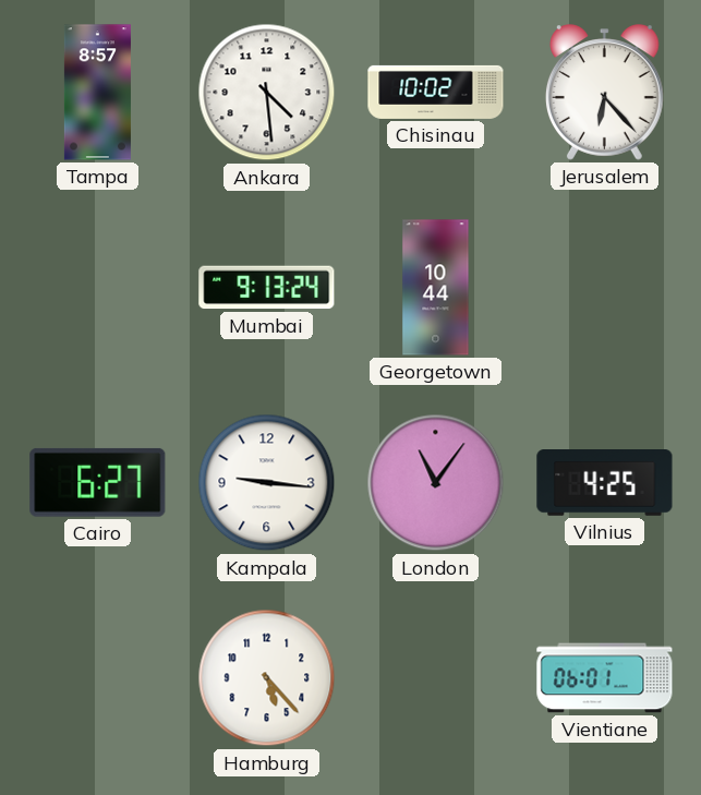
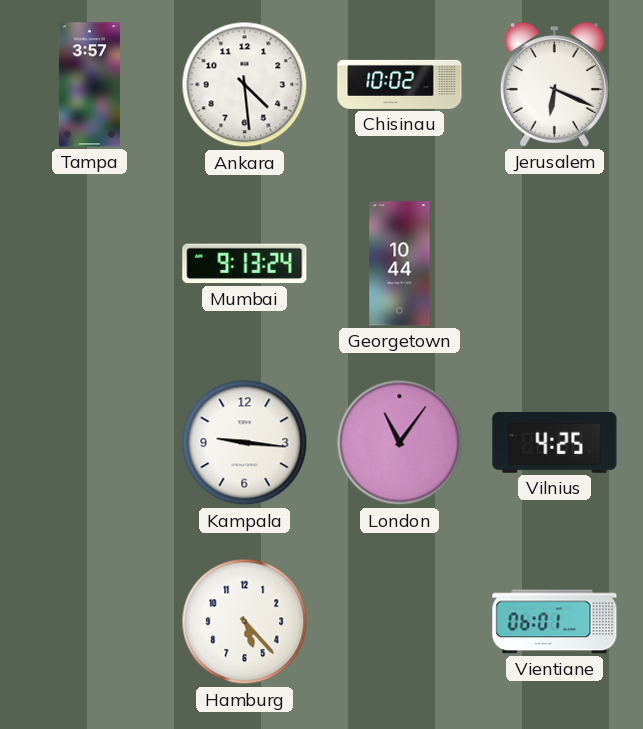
Tampa: 8:57 -> 3:57 (89, 85)
Jerusalem: 6:23 -> 6:19 (554, 85)
Cairo: 6:27 -> none (98, 482)
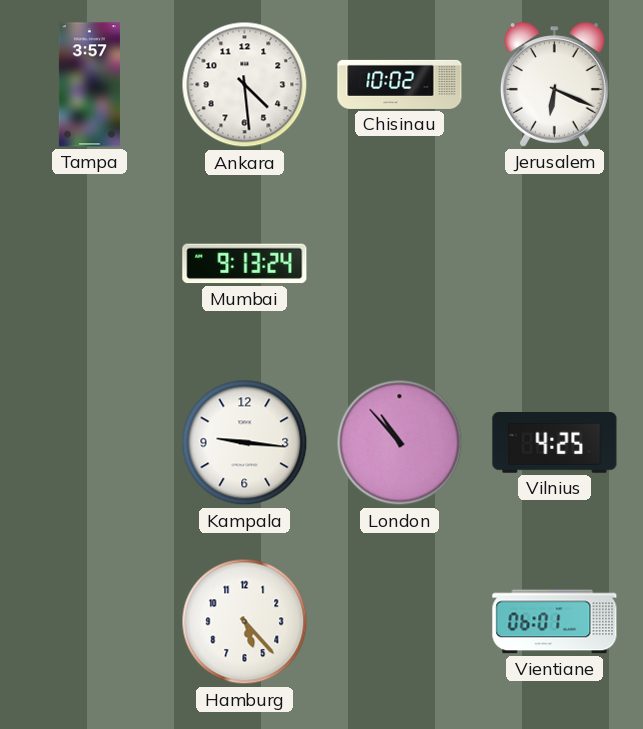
Georgetown: 10:44 -> none (400, 264)
London: 11:06 -> 10:53 (400, 443)
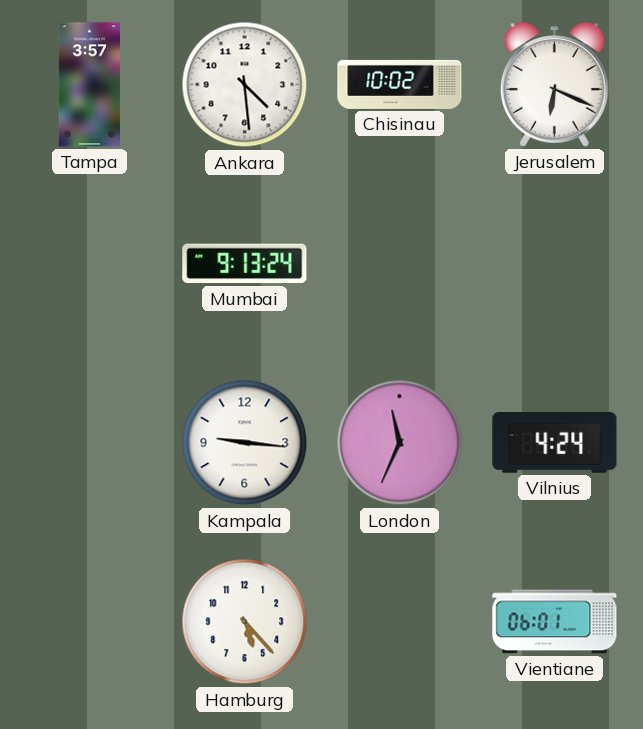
London: 10:53 -> 11:34 (400, 443)
Vilnius: 4:25 -> 4:24 (555, 443)
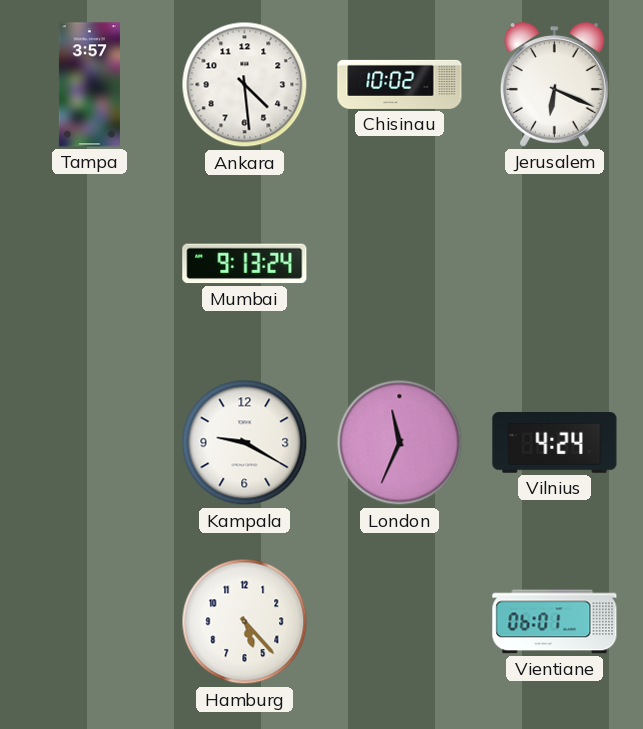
Kampala: 9:16 -> 9:20 (245, 443)
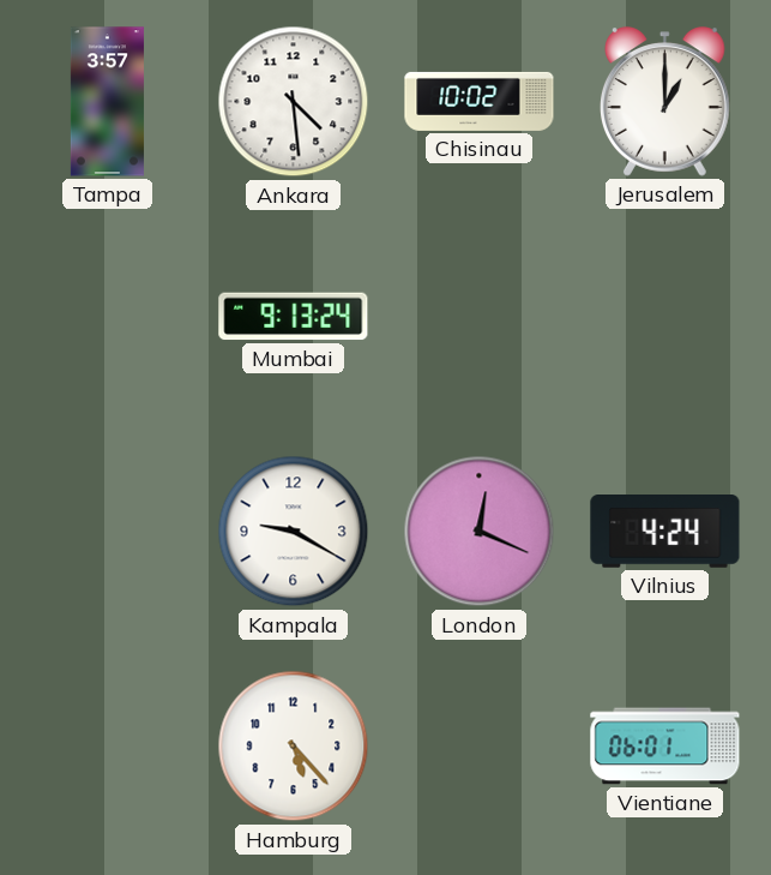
Jerusalem: 6:19 -> 1:00 (664, 102)
London: 11:34 -> 12:19 (480, 532)
